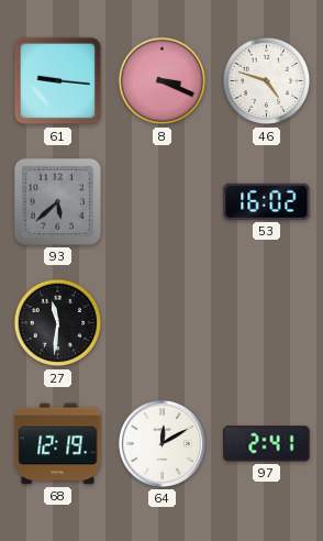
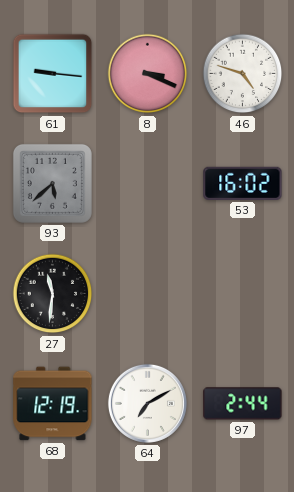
64: 12:10 -> 7:10 (147, 403)
97: 2:41 -> 2:44 (243, 404)
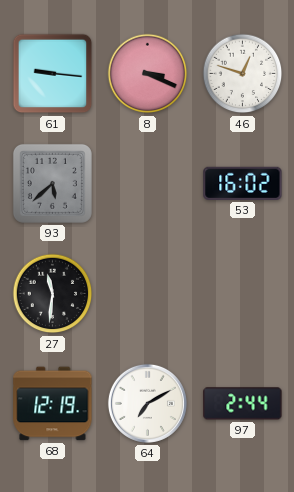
46: 4:48 -> 12:48 (243, 74)
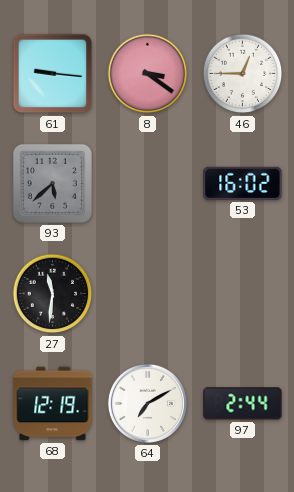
8: 3:19 -> 3:21 (148, 74)
46: 12:48 -> 12:45 (243, 74)
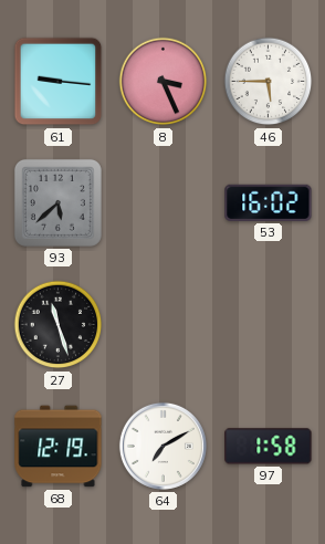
8: 3:21 -> 3:26 (164, 82)
46: 12:45 -> 5:45 (269, 82)
27: 11:31 -> 11:27 (59, 325)
97: 2:44 -> 1:58 (269, 447)
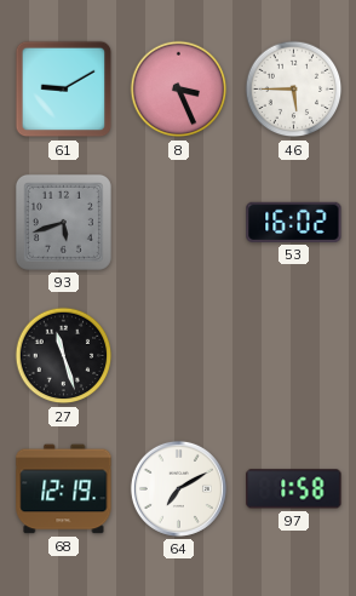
61: 9:16 -> 9:10 (64, 90)
93: 5:38 -> 5:42 (63, 222)
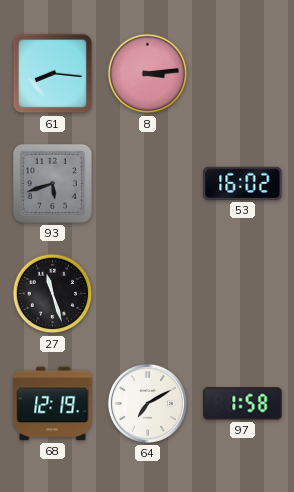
61: 9:10 -> 8:16 (53, 74)
8: 3:26 -> 3:14 (148, 74)
46: 5:45 -> none (294, 90)
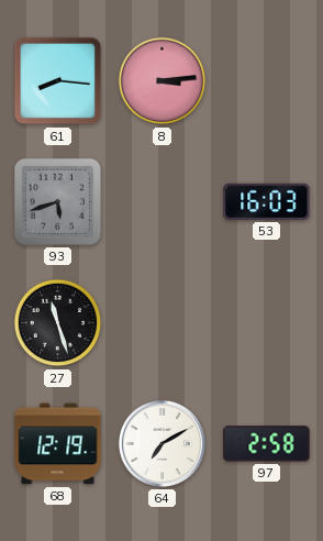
53: 16:02 -> 16:03 (267, 201)
97: 1:58 -> 2:58 (267, 444)
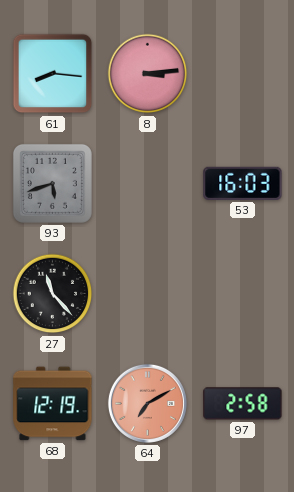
27: 11:27 -> 11:23 (53, 294)
64 dial: white -> salmon (147, 403)
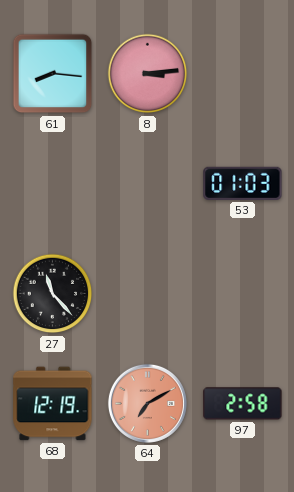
93: 5:42 -> none (52, 183)
53: 16:03 -> 01:03 (243, 183)
